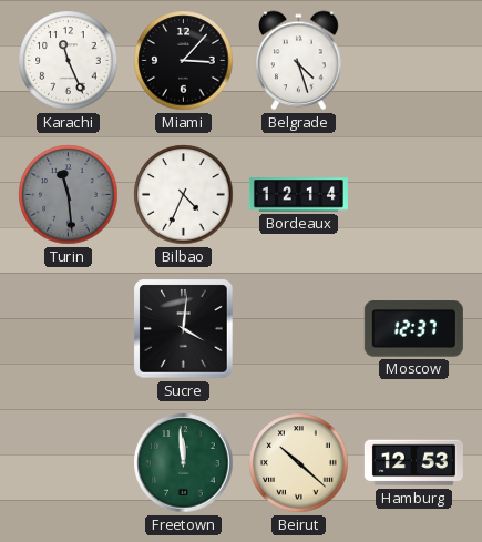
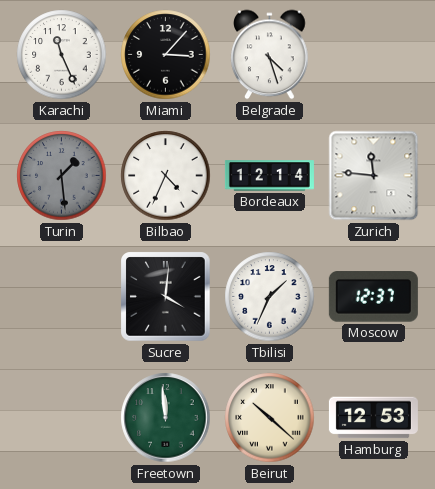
Turin: 11:29 -> 1:29 (62, 176)
Zurich: none -> 11:46 (374, 176)
Tbilisi: none -> 1:34 (270, 297)
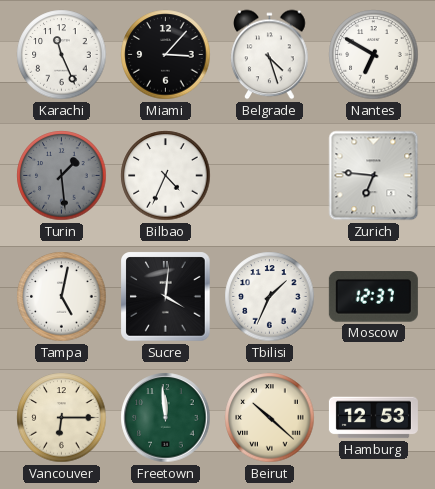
Nantes: none -> 6:50 (374, 55)
Bordeaux: 12:14 -> none (269, 176)
Zurich: 11:46 -> 6:46 (374, 176)
Tampa: none -> 5:02 (62, 297)
Vancouver: none -> 6:15 (62, 418)
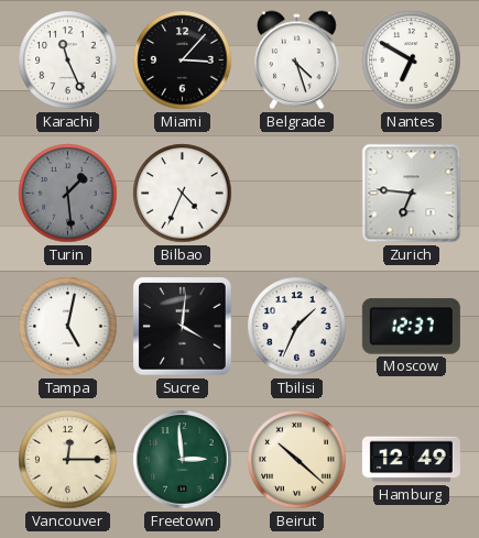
Vancouver: 6:15 -> 12:15 (68, 460)
Freetown: 11:59 -> 2:59 (183, 460)
Hamburg: 12:53 -> 12:49 (411, 460)
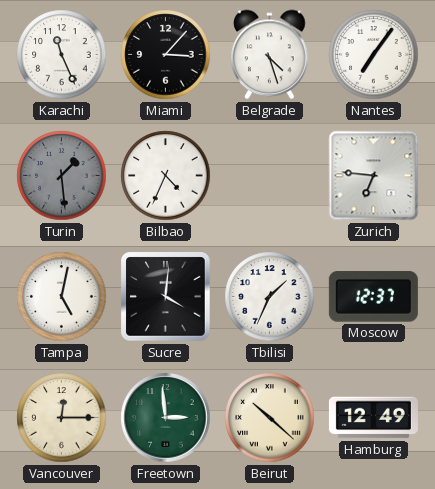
Nantes: 6:50 -> 7:06 (374, 55)
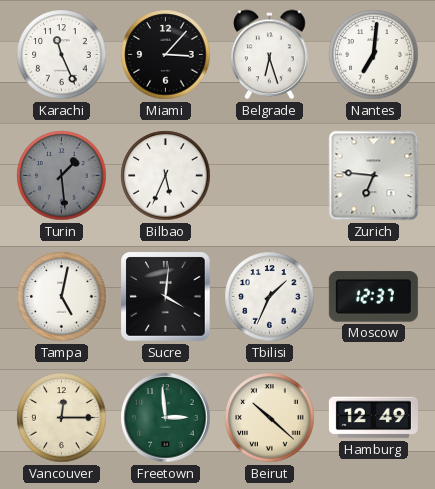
Belgrade: 4:27 -> 6:27 (270, 55)
Nantes: 7:06 -> 7:01 (374, 55)
Bilbao: 4:34 -> 5:34 (166, 176)
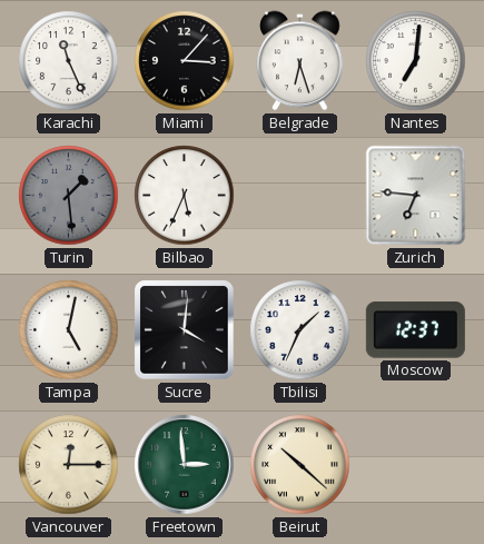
Hamburg: 12:49 -> none (373, 418)
